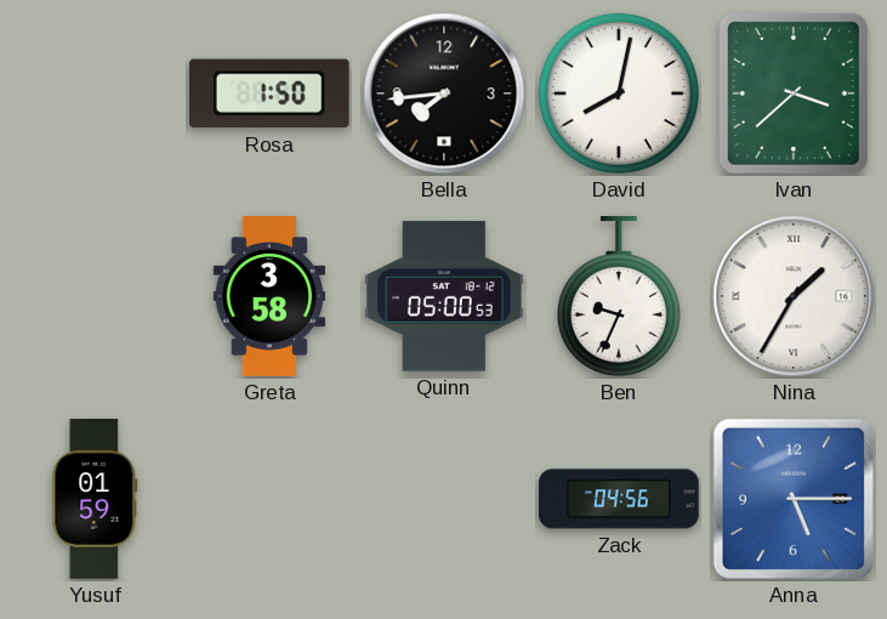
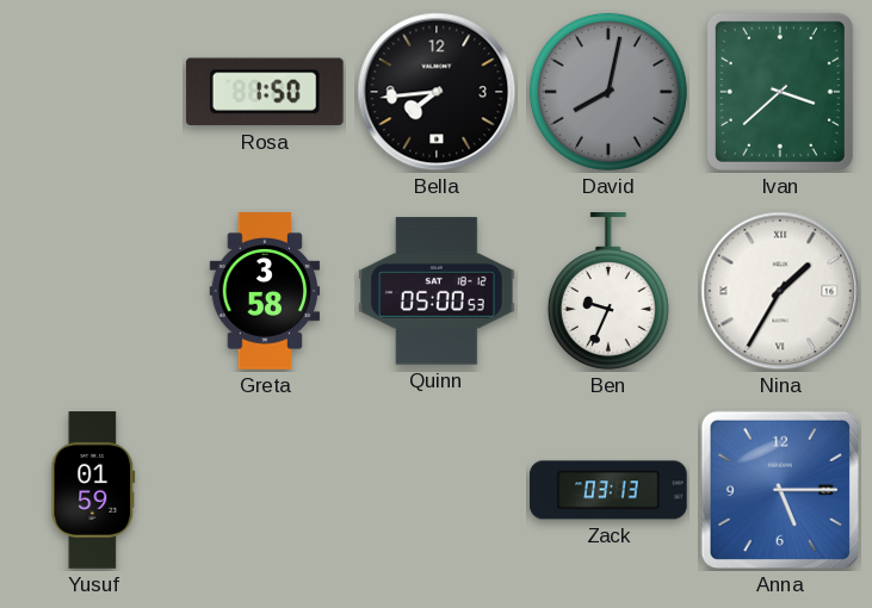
David dial: white -> grey (608, 92)
Zack: 04:56 -> 03:13 (608, 490)
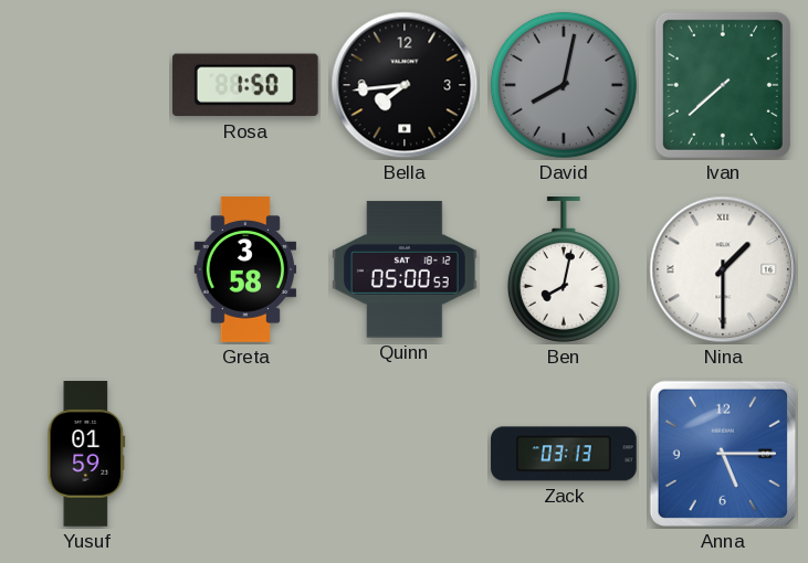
Ivan: 3:38 -> 7:38 (723, 85)
Ben: 9:34 -> 8:02 (564, 270)
Nina: 1:35 -> 1:30 (723, 269)
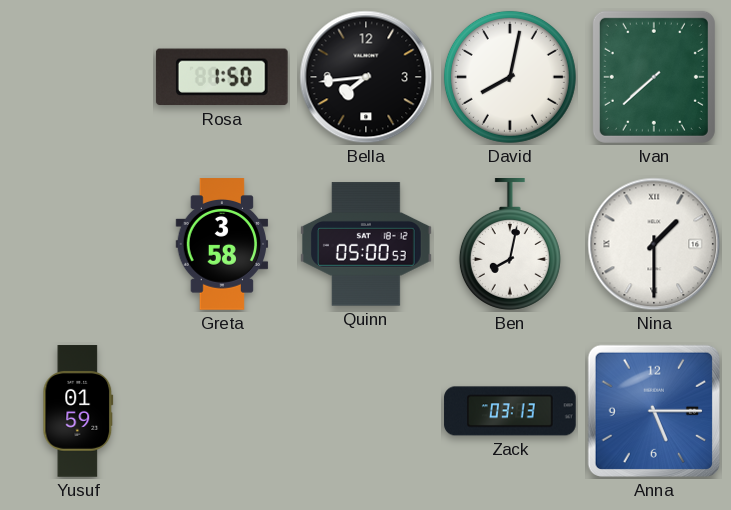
David dial: grey -> white (510, 77)
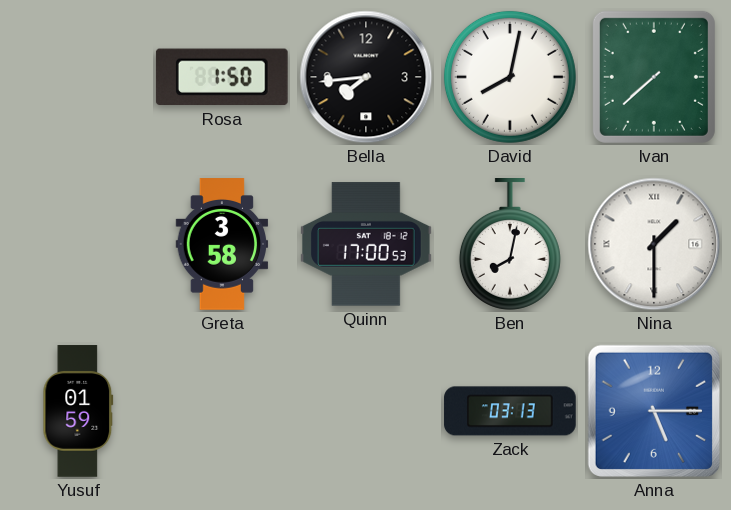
Quinn: 05:00 -> 17:00 (367, 244)
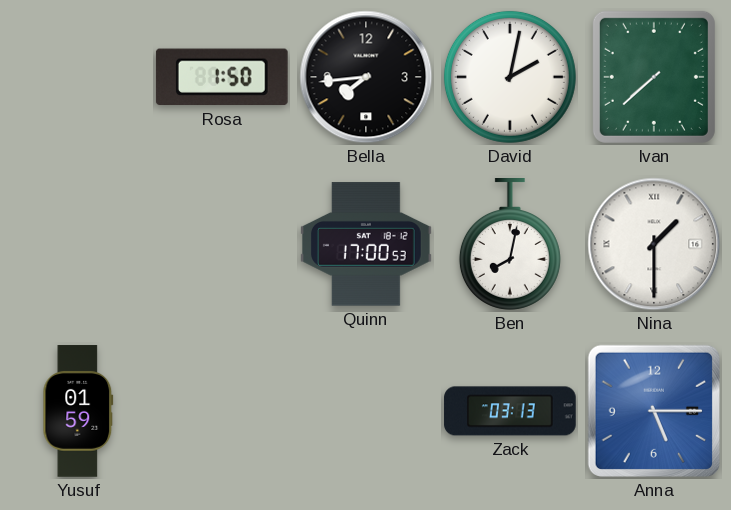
David: 8:02 -> 2:02 (510, 77)
Greta: 3:58 -> none (222, 244)
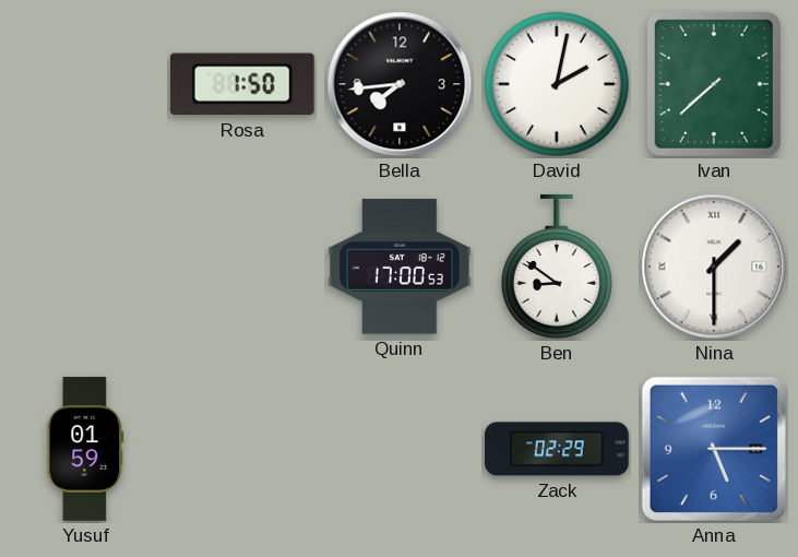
Ben: 8:02 -> 8:51 (557, 268)
Zack: 03:13 -> 02:29 (557, 449)
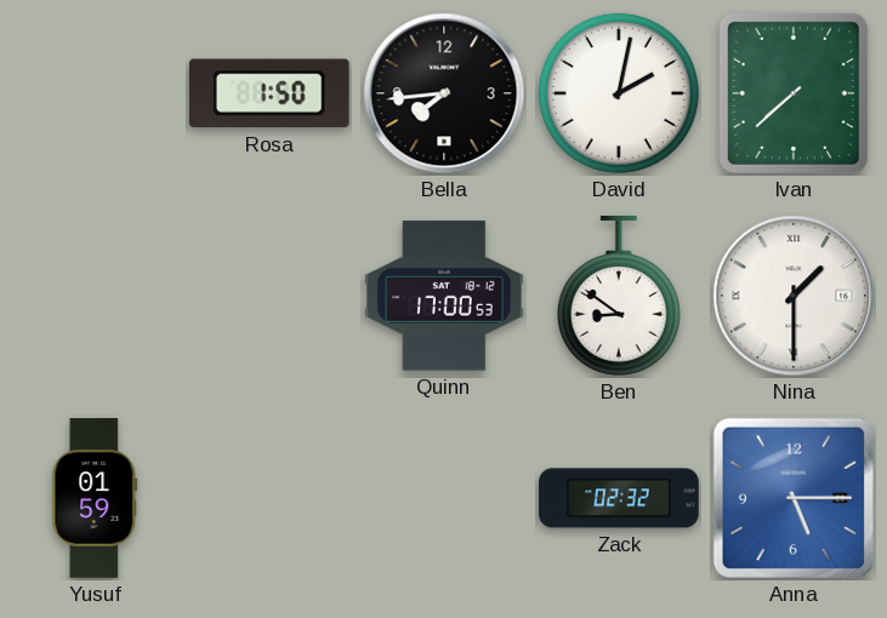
Zack: 02:29 -> 02:32 (619, 498)
